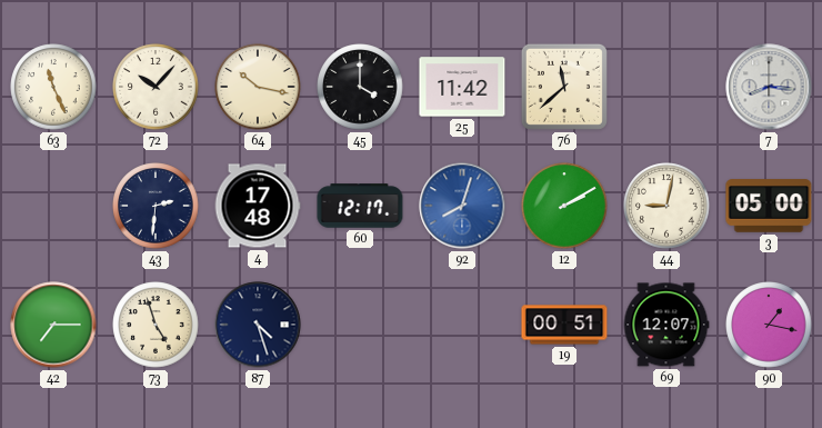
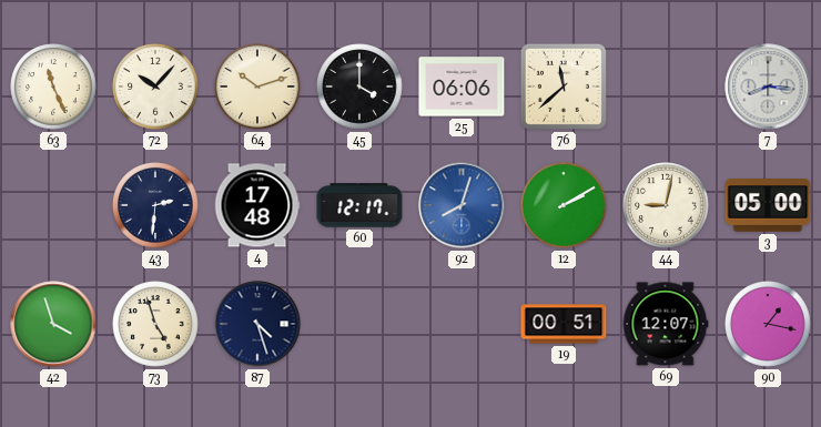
64: 10:17 -> 10:12 (257, 87)
25: 11:42 -> 06:06 (462, 87)
42: 7:15 -> 3:57 (53, 324)
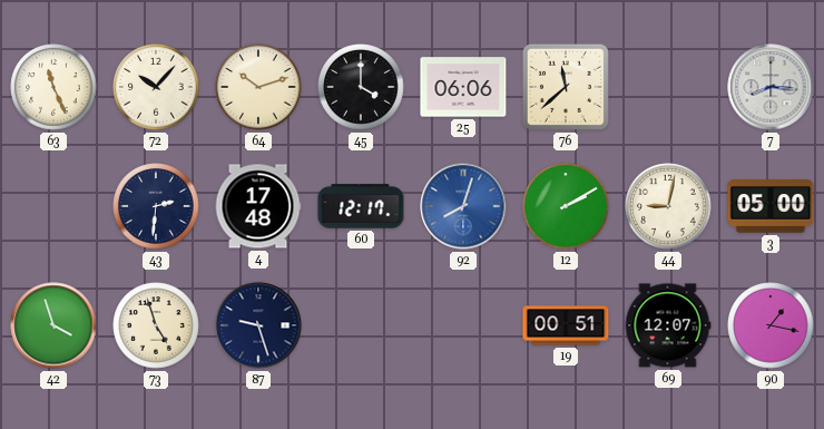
87: 4:27 -> 9:27 (258, 325)
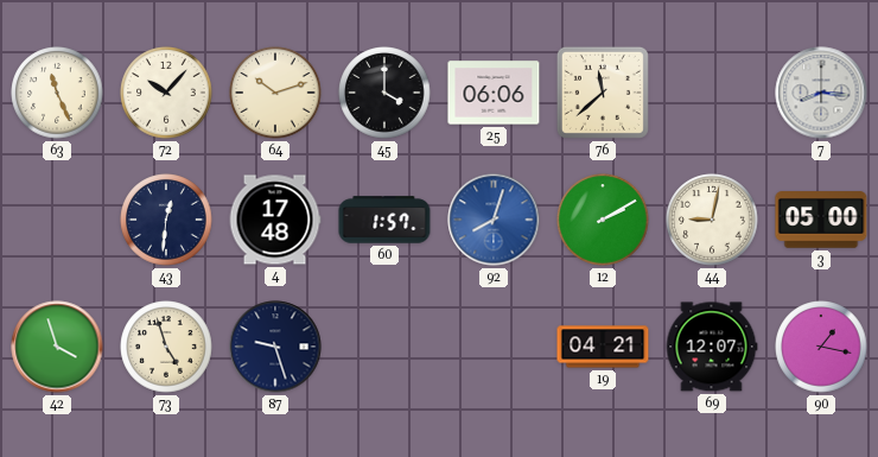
43: 2:31 -> 12:31 (166, 220)
60: 12:17 -> 1:57 (384, 220)
19: 00:51 -> 04:21 (603, 347)
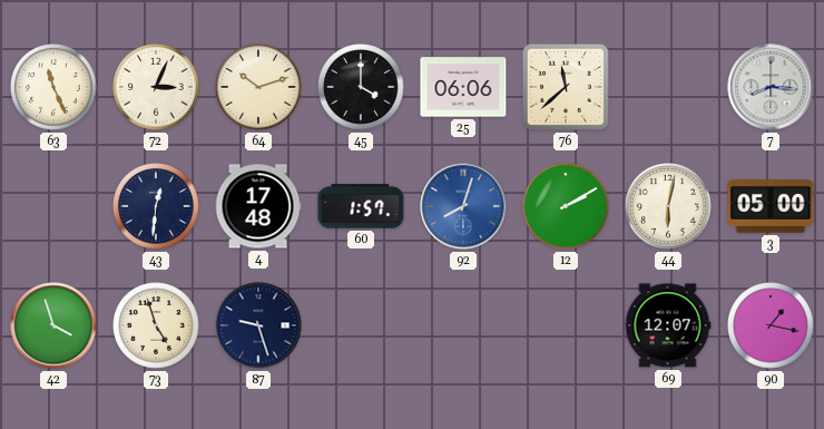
72: 10:07 -> 3:04 (156, 87)
44: 9:02 -> 6:02 (668, 206)
19: 04:21 -> none (603, 347)
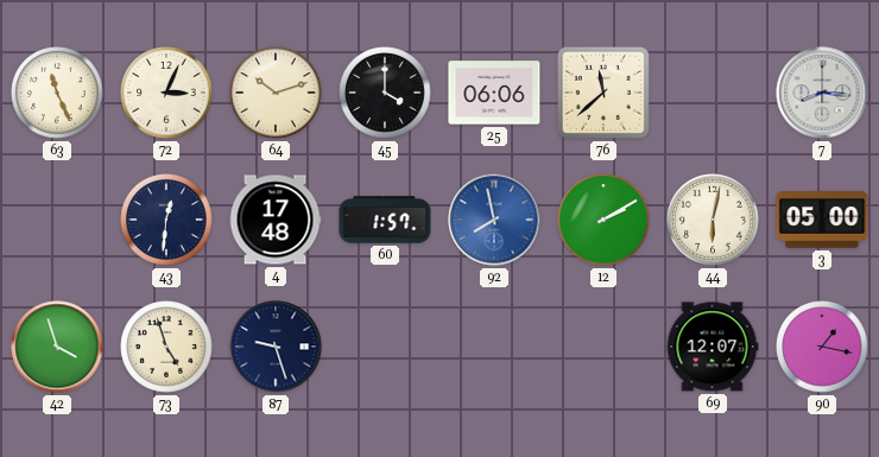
92: 8:03 -> 7:58 (494, 220)
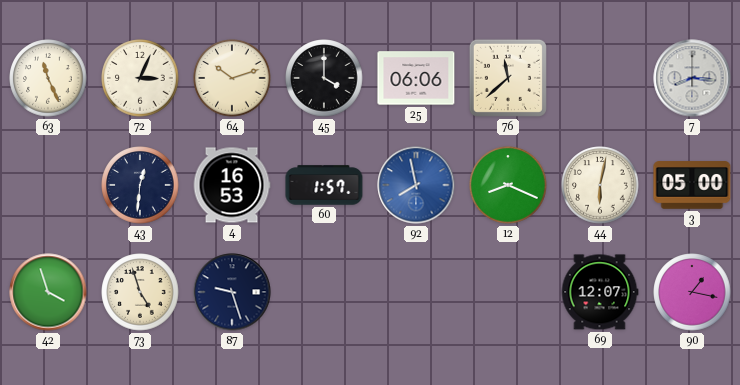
4: 17:48 -> 16:53 (232, 185)
12: 2:10 -> 8:19 (508, 185)
